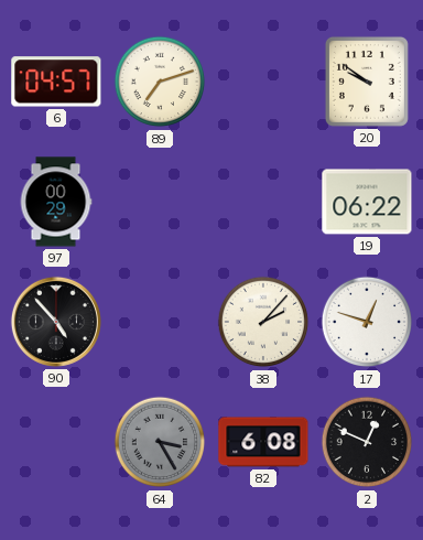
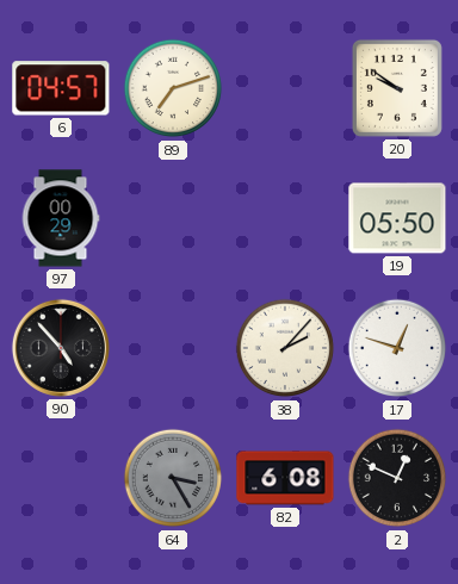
19: 06:22 -> 05:50 (397, 218)
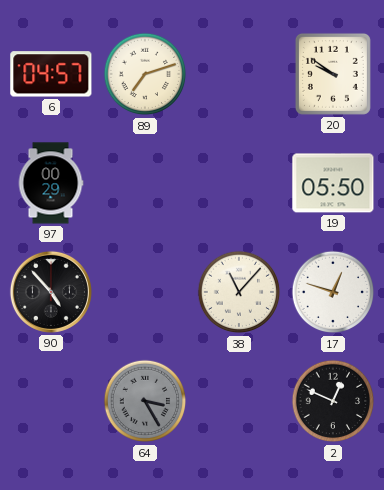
38: 2:07 -> 11:07 (239, 292)
82: 6:08 -> none (285, 478)
